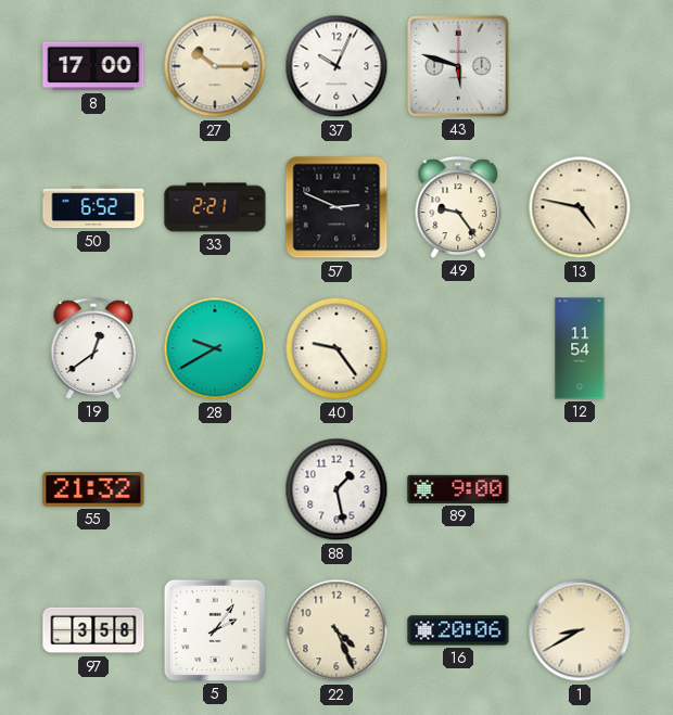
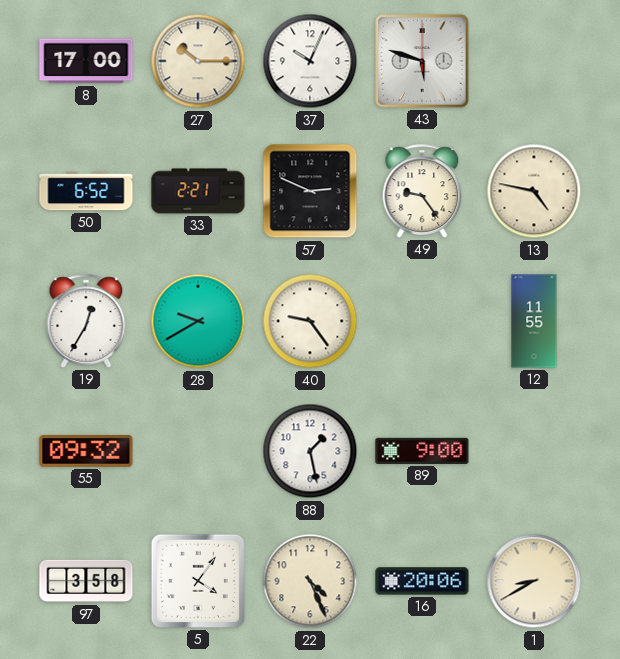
19: 12:39 -> 12:35 (86, 321)
12: 11:54 -> 11:55 (534, 321)
55: 21:32 -> 09:32 (86, 451)
5: 2:06 -> 4:06 (198, 581)
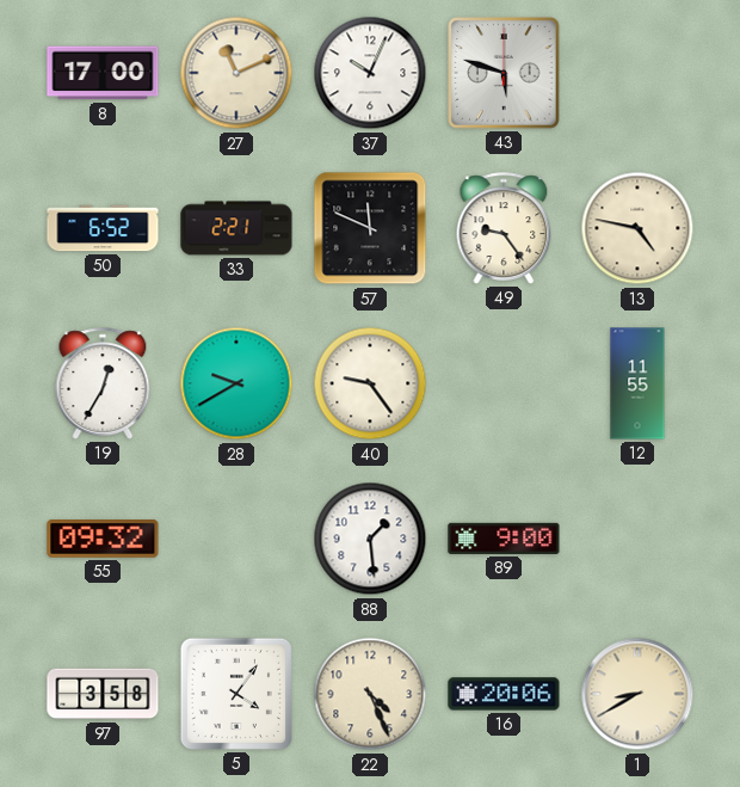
27: 10:15 -> 11:11 (236, 73)
57: 2:49 -> 11:49 (370, 228)
88: 1:28 -> 1:29 (370, 539)
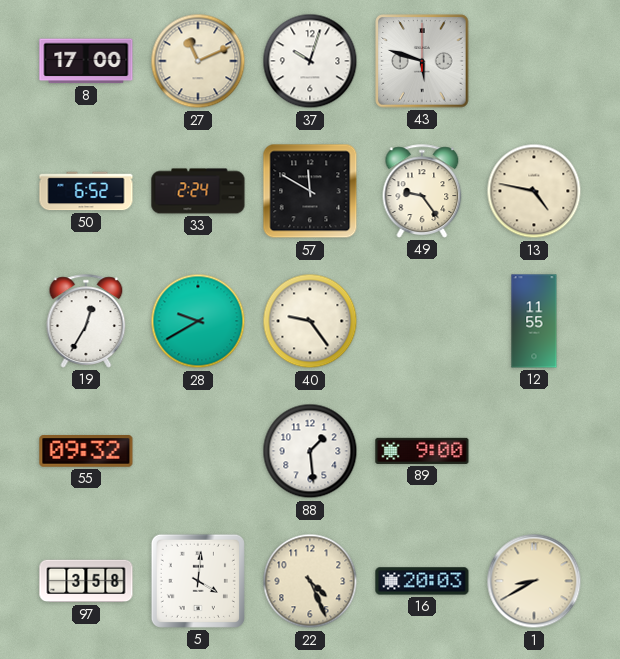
37: 10:04 -> 10:03 (310, 61)
33: 2:21 -> 2:24 (198, 191)
57: 11:49 -> 11:50 (310, 191)
5: 4:06 -> 4:01 (198, 581)
16: 20:06 -> 20:03 (422, 581)
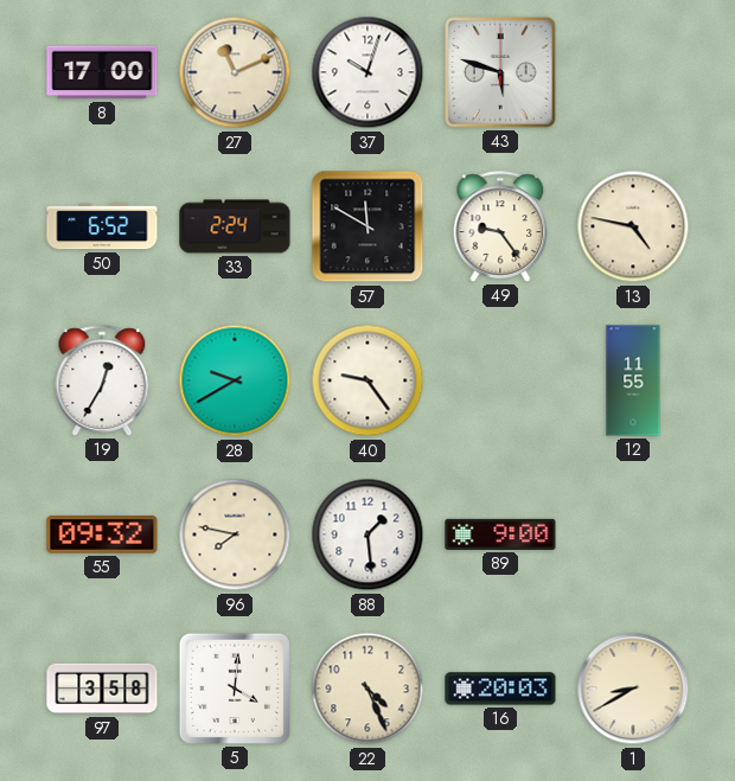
96: none -> 7:47 (235, 534)
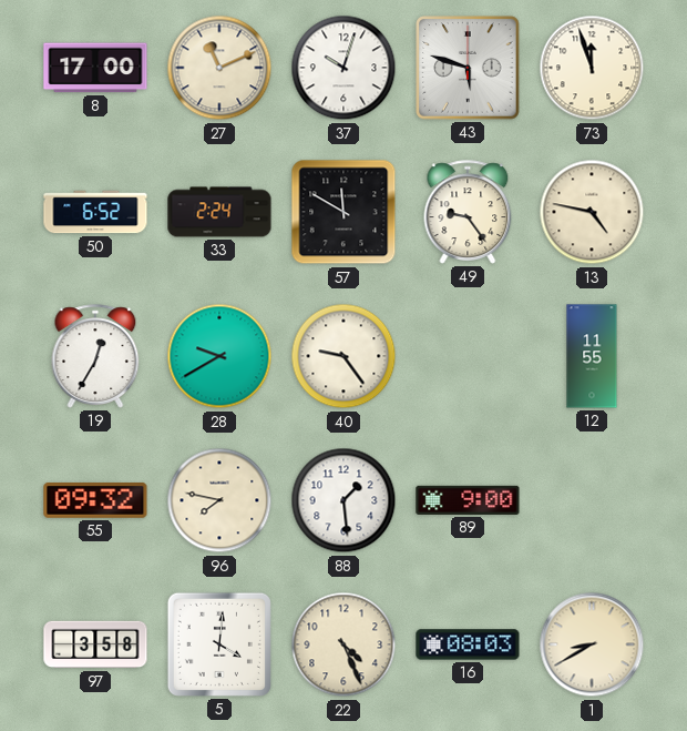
73: none -> 11:57 (592, 68)
16: 20:03 -> 08:03 (468, 644)
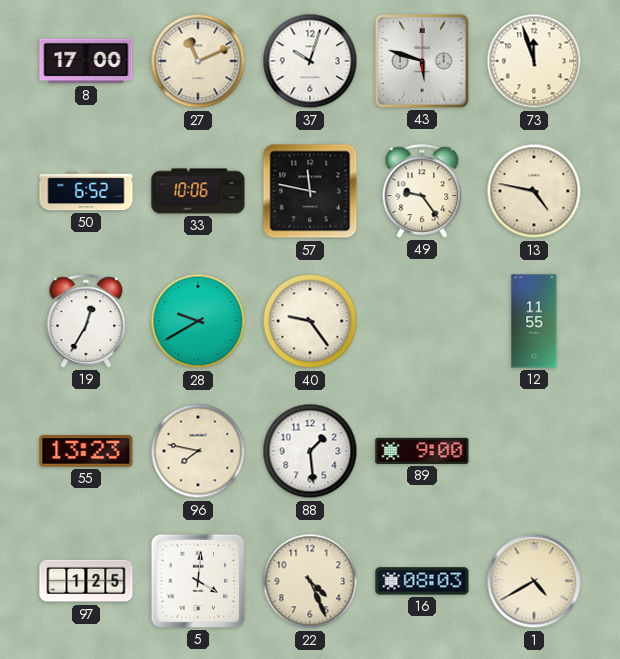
33: 2:24 -> 10:06 (198, 191)
57: 11:50 -> 11:47 (310, 191)
55: 09:32 -> 13:23 (86, 451)
97: 3:58 -> 1:25 (86, 581)
1: 8:40 -> 4:40 (534, 581)
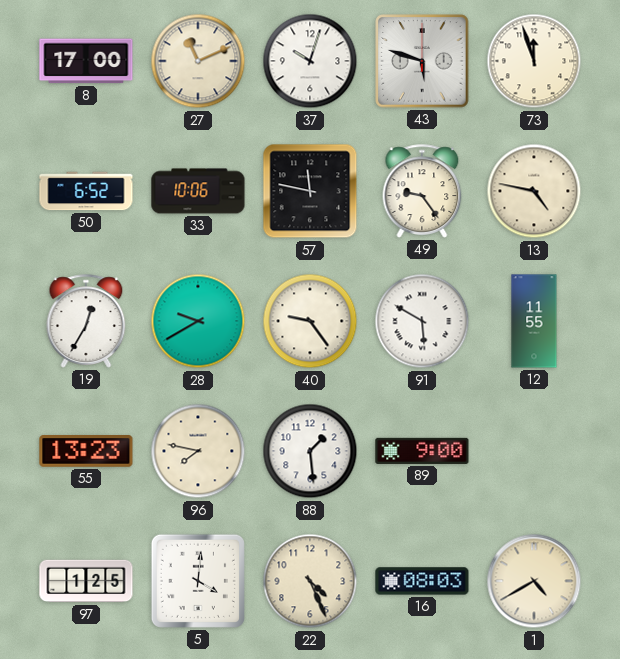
91: none -> 5:50 (422, 321)
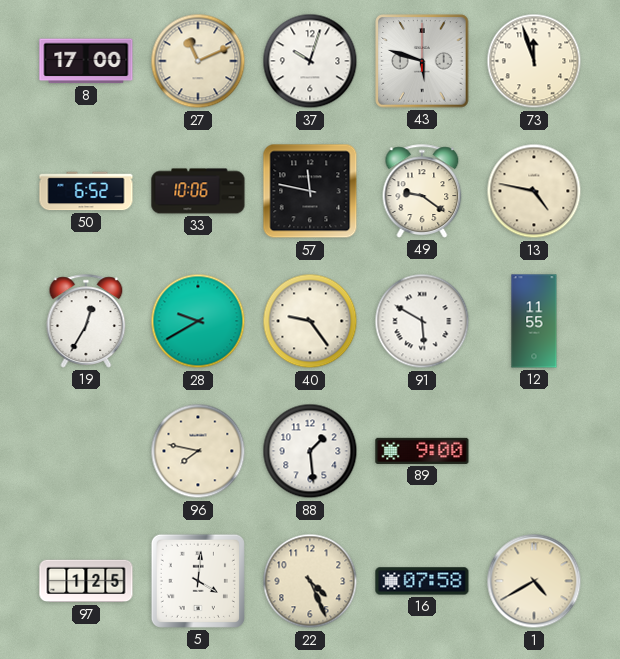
49: 9:24 -> 9:21 (422, 191)
55: 13:23 -> none (86, 451)
16: 08:03 -> 07:58 (422, 581)
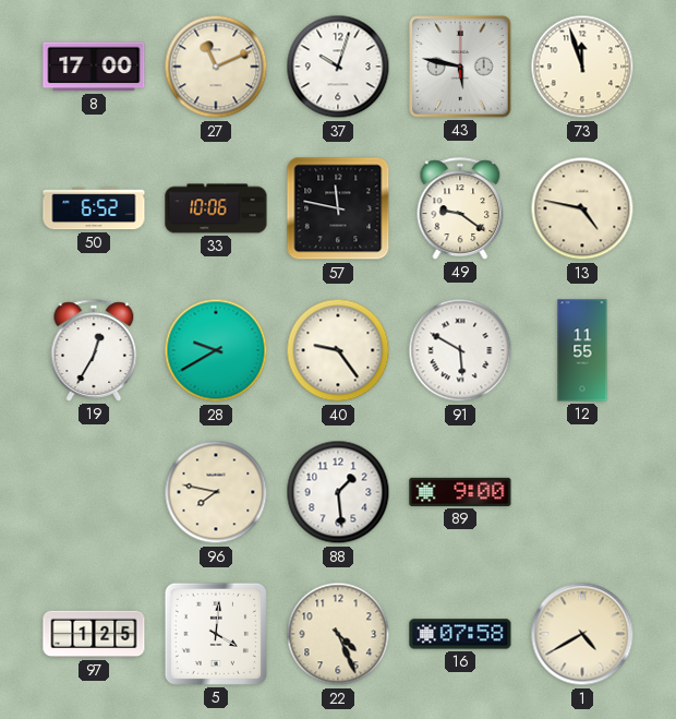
43: 5:48 -> 5:47 (460, 67)
